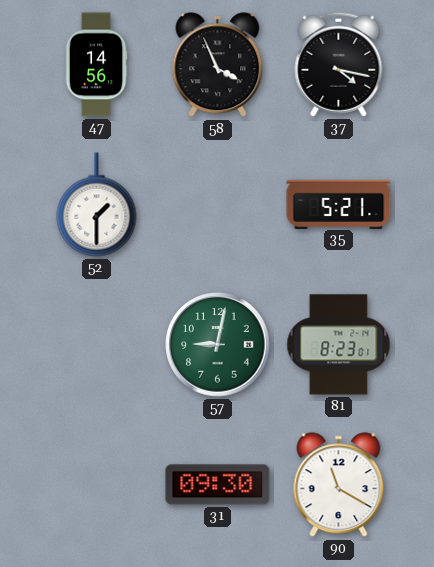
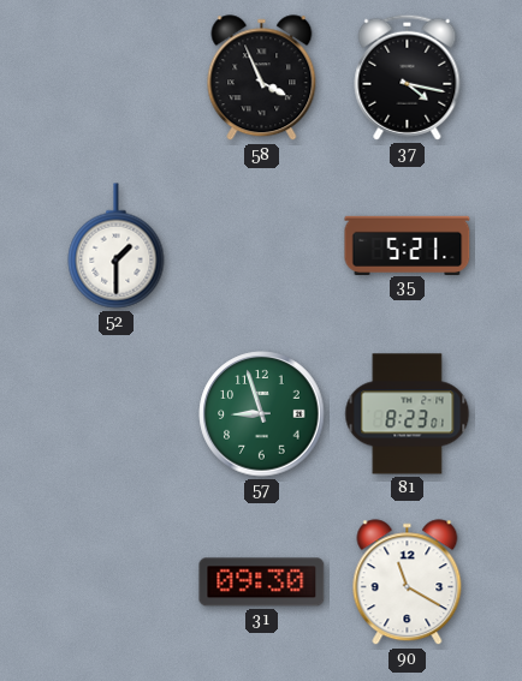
47: 14:56 -> none (96, 65)
57: 9:02 -> 8:57 (262, 414)
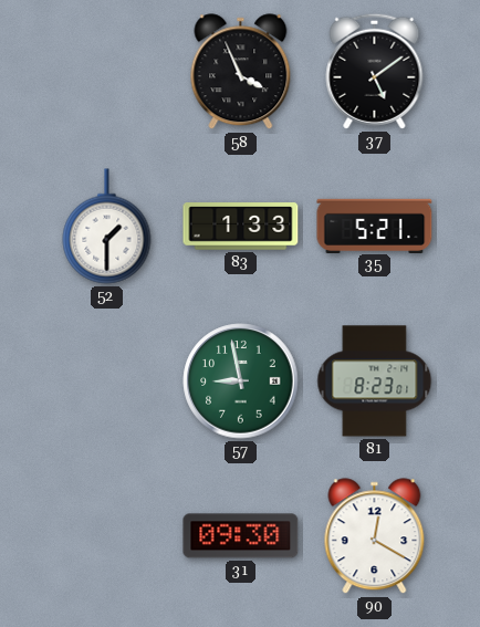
37: 4:17 -> 5:09 (375, 71)
83: none -> 1:33 (241, 227)
57: 8:57 -> 8:58 (241, 382)
90: 11:20 -> 12:20 (375, 536)
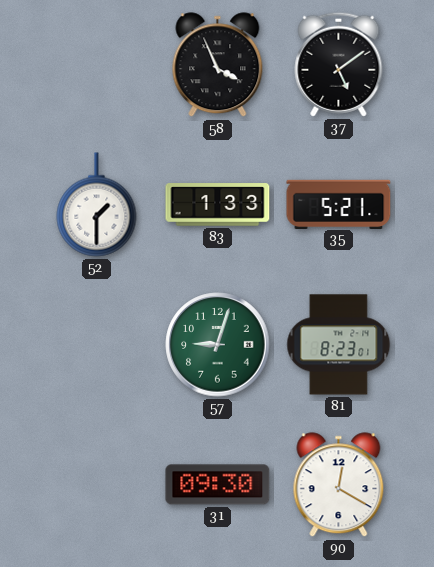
57: 8:58 -> 9:03 (218, 345)
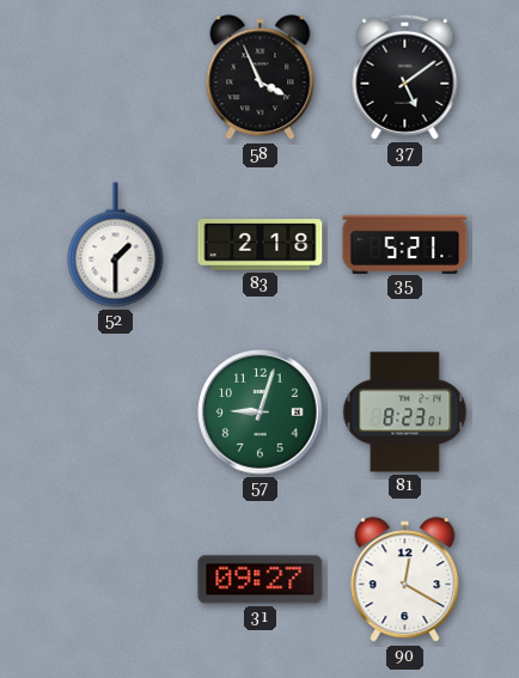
83: 1:33 -> 2:18 (261, 245)
31: 09:30 -> 09:27 (261, 580)
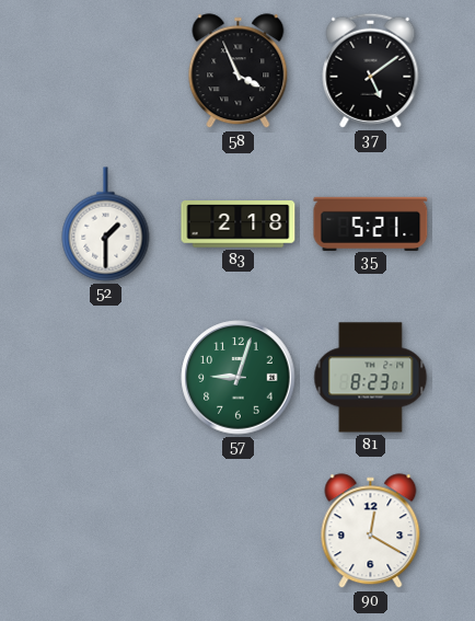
31: 09:27 -> none (261, 580)
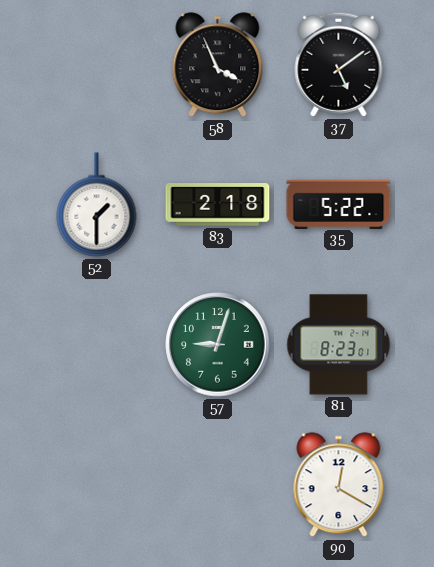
35: 5:21 -> 5:22 (339, 204)
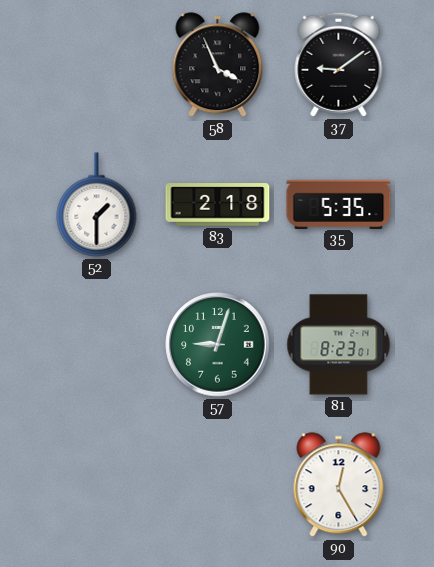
37: 5:09 -> 9:09 (339, 64)
35: 5:22 -> 5:35 (339, 204)
90: 12:20 -> 12:25 (339, 485)
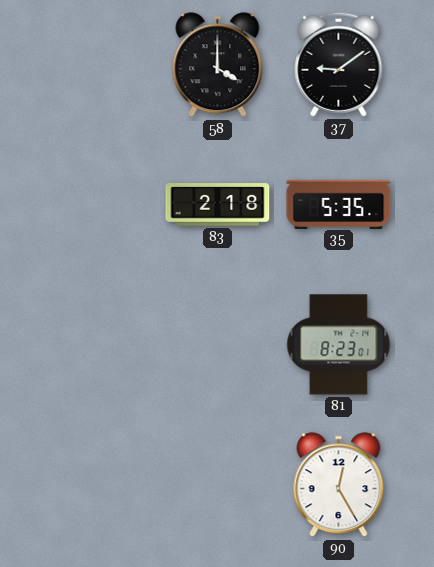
58: 3:56 -> 4:00 (218, 65)
52: 1:30 -> none (97, 205)
57: 9:03 -> none (218, 345)
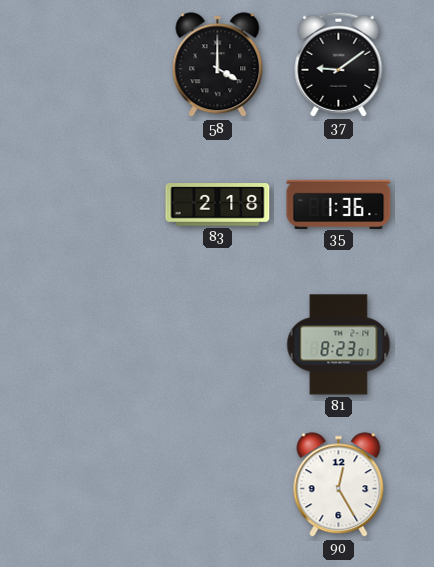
35: 5:35 -> 1:36 (339, 204)
